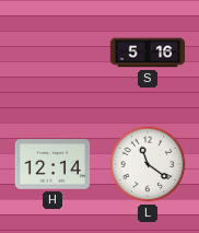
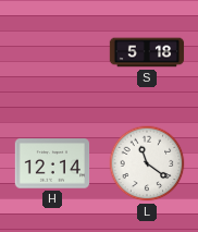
S: 5:16 -> 5:18 (147, 52)
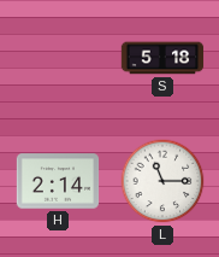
H: 12:14 -> 2:14 (58, 181)
L: 11:21 -> 11:15 (162, 181)
